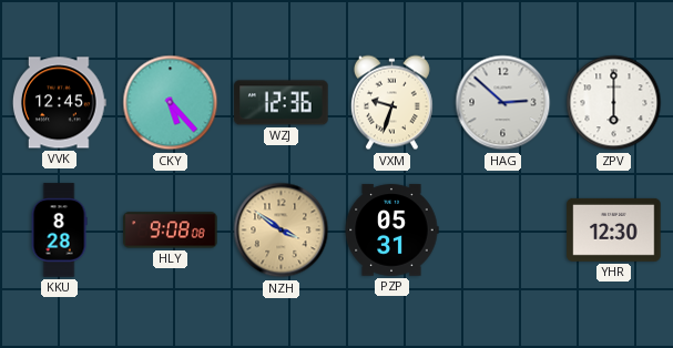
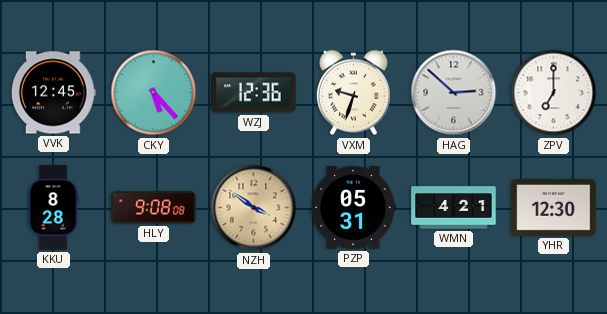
ZPV: 6:00 -> 7:00 (554, 93)
WMN: none -> 4:21 (454, 208)
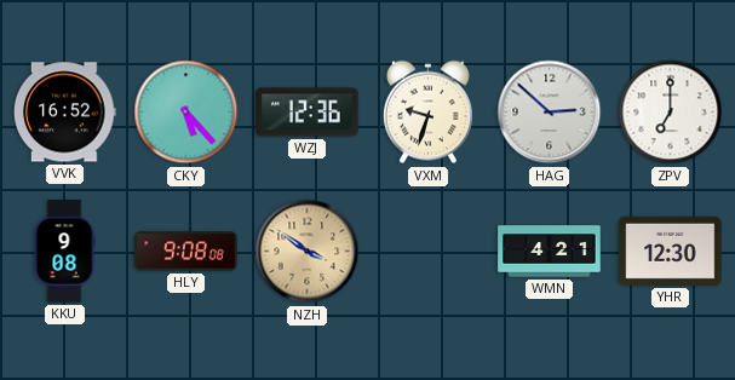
VVK: 12:45 -> 16:52 (65, 113)
KKU: 8:28 -> 9:08 (64, 252)
PZP: 05:31 -> none (353, 208)
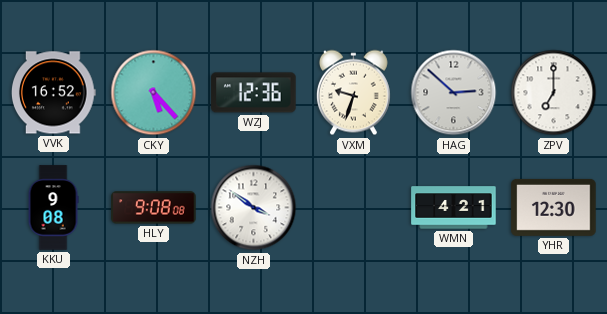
NZH dial: champagne -> white (254, 208)
